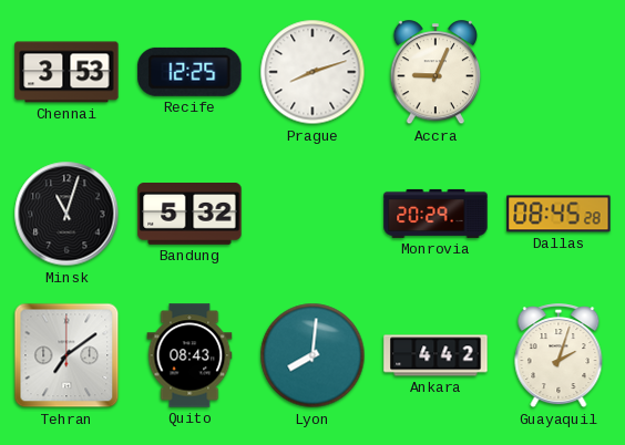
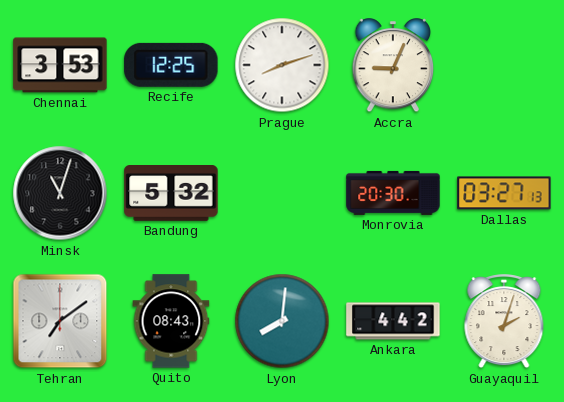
Monrovia: 20:29 -> 20:30 (393, 193)
Dallas: 08:45 -> 03:27 (504, 193)
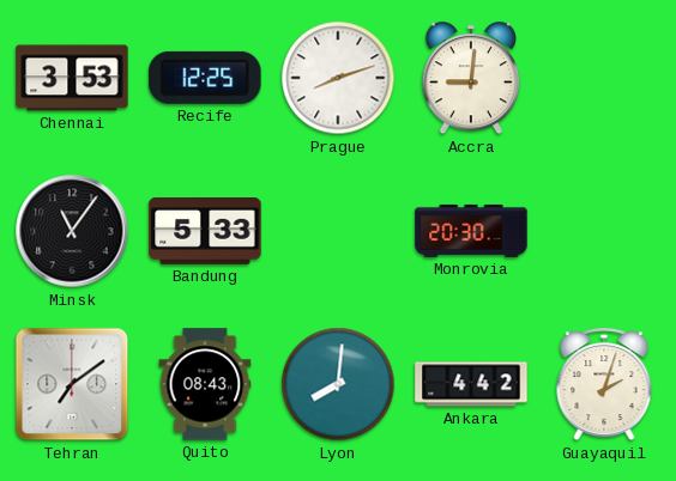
Accra: 9:04 -> 9:01 (471, 79)
Minsk: 11:03 -> 11:06 (72, 231)
Bandung: 5:32 -> 5:33 (205, 232)
Dallas: 03:27 -> none (504, 193)
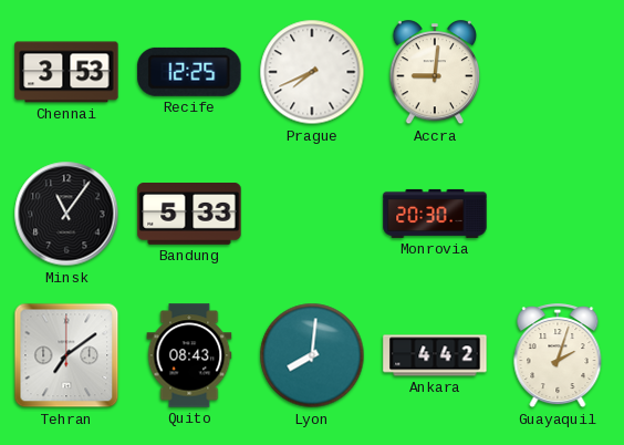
Prague: 8:12 -> 7:41 (312, 72)
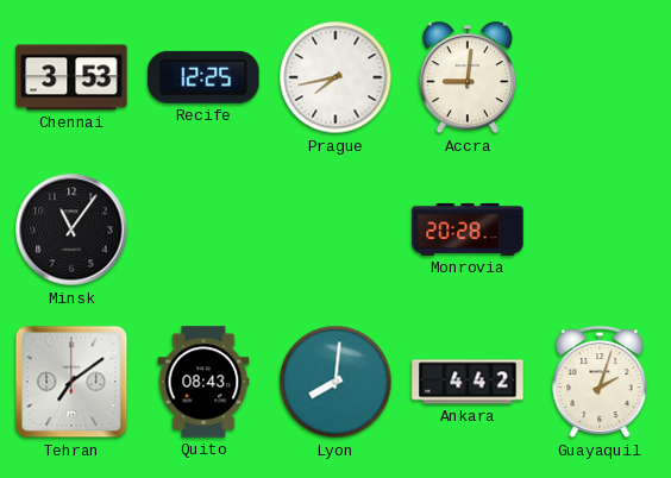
Prague: 7:41 -> 7:43 (335, 77)
Bandung: 5:33 -> none (189, 215)
Monrovia: 20:30 -> 20:28 (468, 229)
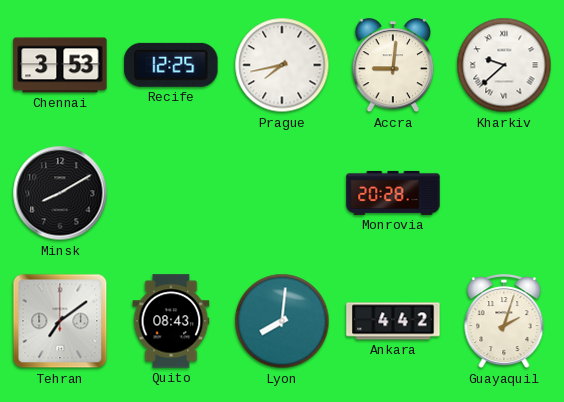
Kharkiv: none -> 9:38 (504, 65)
Minsk: 11:06 -> 8:10 (60, 193)
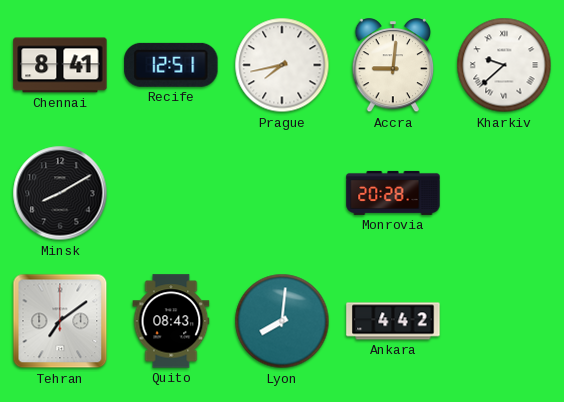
Chennai: 3:53 -> 8:41 (60, 65)
Recife: 12:25 -> 12:51 (171, 65)
Guayaquil: 2:03 -> none (504, 322)
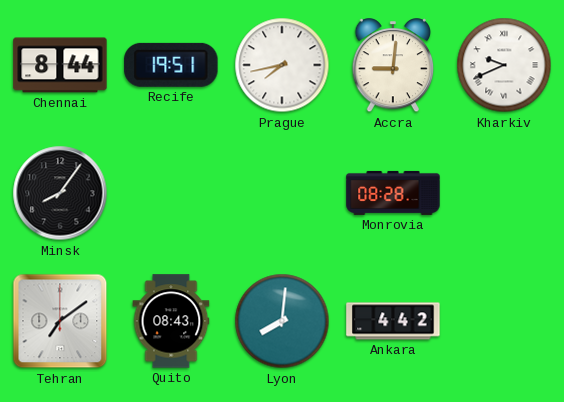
Chennai: 8:41 -> 8:44 (60, 65)
Recife: 12:51 -> 19:51 (171, 65)
Kharkiv: 9:38 -> 9:41 (504, 65)
Minsk: 8:10 -> 8:06 (60, 193)
Monrovia: 20:28 -> 08:28 (393, 193)
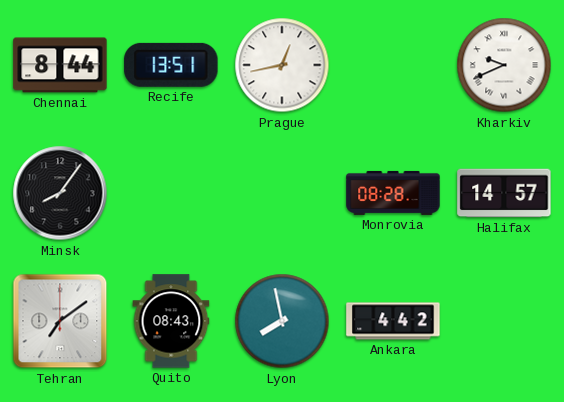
Recife: 19:51 -> 13:51 (171, 65)
Prague: 7:43 -> 12:43 (282, 65)
Accra: 9:01 -> none (393, 66)
Halifax: none -> 14:57 (504, 193)
Lyon: 8:01 -> 7:58 (282, 321)
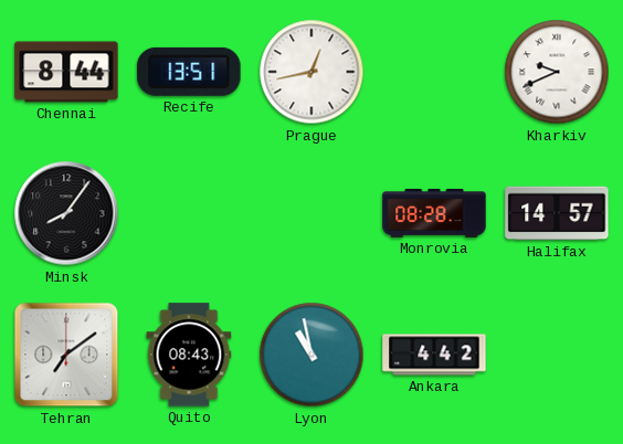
Lyon: 7:58 -> 10:58 (311, 355)
